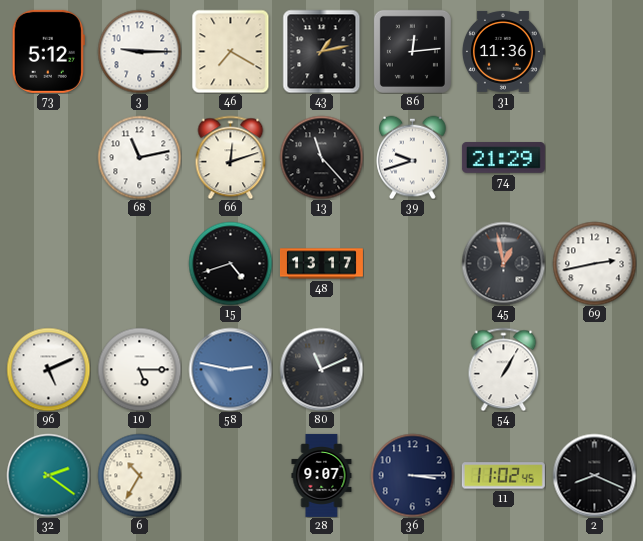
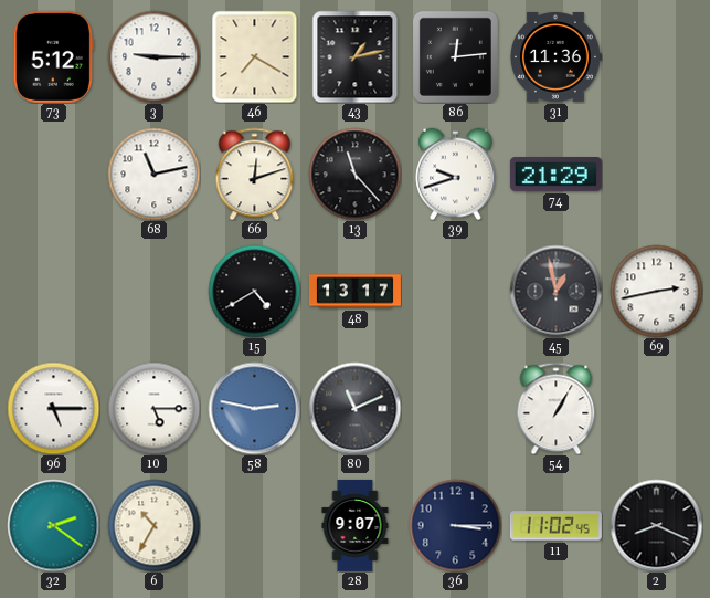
15: 4:42 -> 4:40 (254, 291)
96: 5:11 -> 5:15 (53, 408)
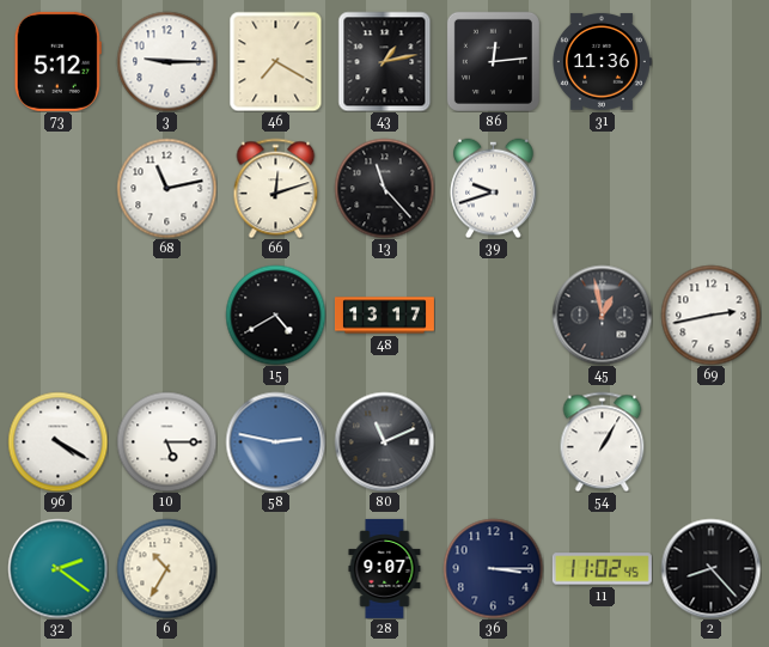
74: 21:29 -> none (555, 175)
96: 5:15 -> 4:20 (57, 441)
2: 8:19 -> 8:23 (710, 568)
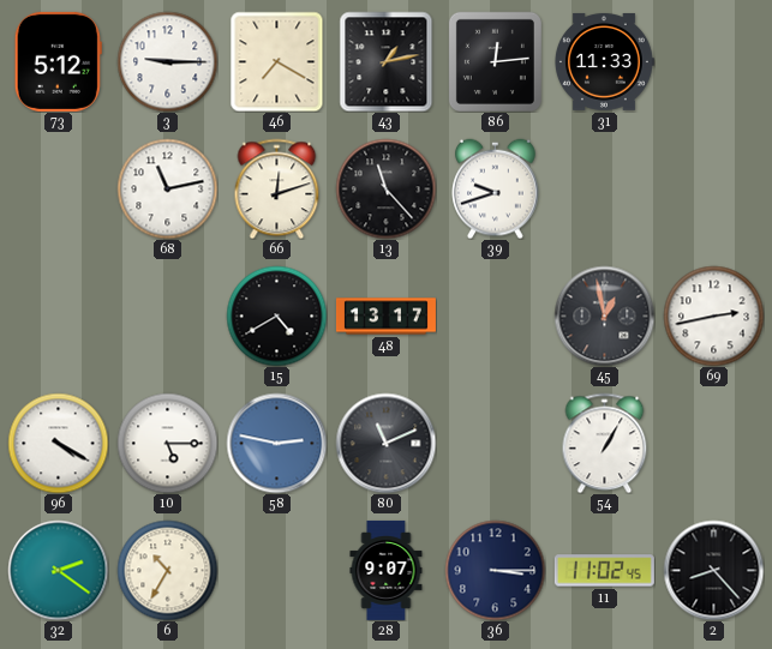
31: 11:36 -> 11:33 (604, 62)
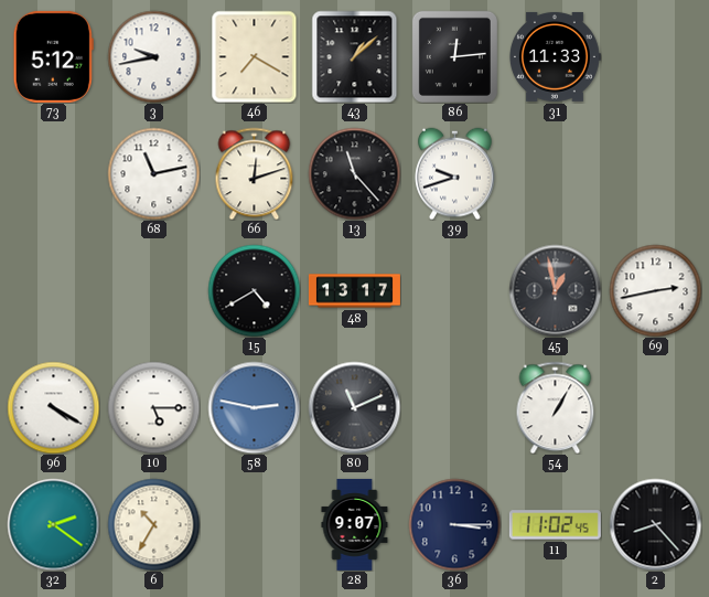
3: 9:15 -> 9:43 (153, 56)
43: 1:13 -> 1:08 (355, 56)
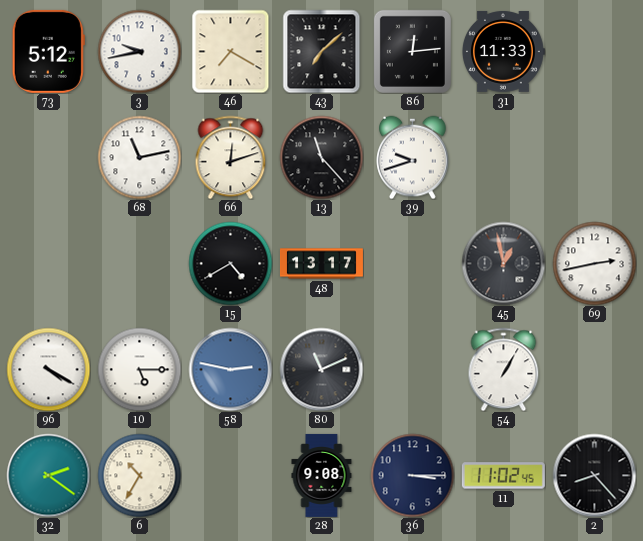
43: 1:08 -> 7:08 (322, 51)
28: 9:07 -> 9:08 (322, 475)
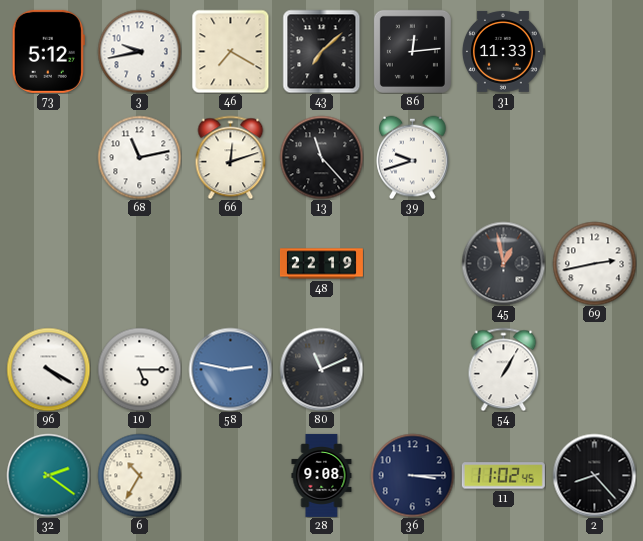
15: 4:40 -> none (230, 263)
48: 13:17 -> 22:19 (321, 264)
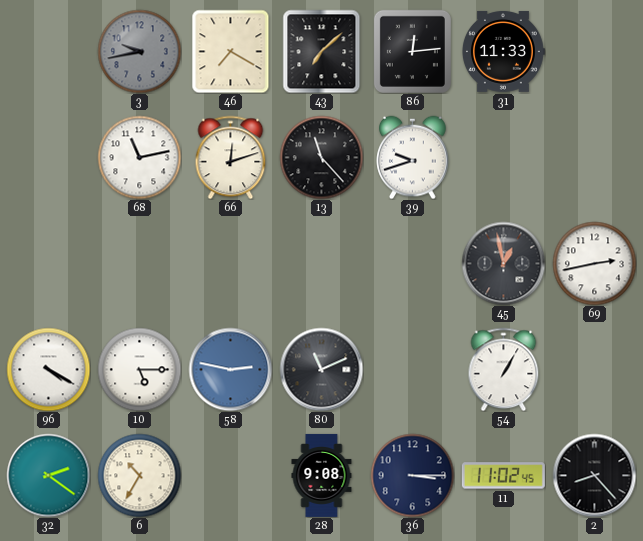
73: 5:12 -> none (48, 51)
3 dial: white -> grey (139, 51)
48: 22:19 -> none (321, 264)
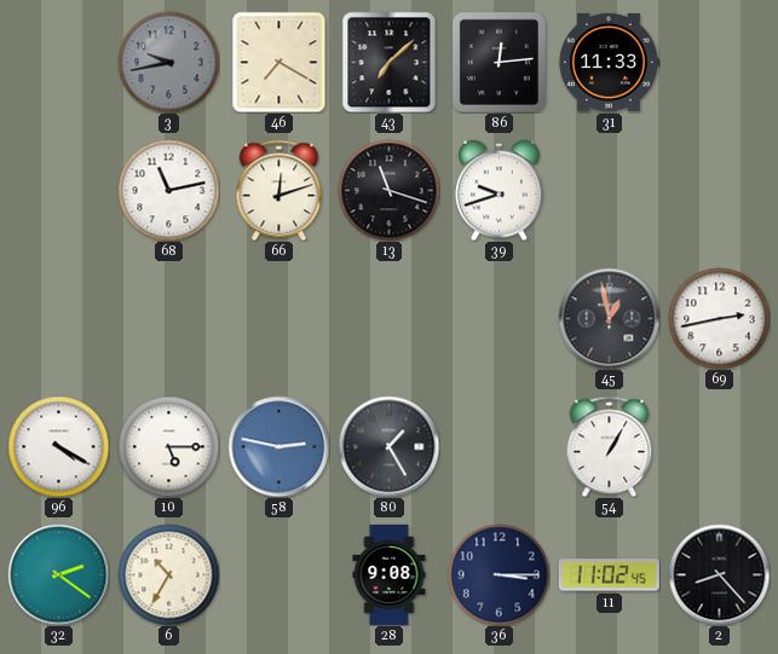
13: 11:23 -> 11:18 (388, 190)
80: 11:11 -> 1:25 (388, 446)
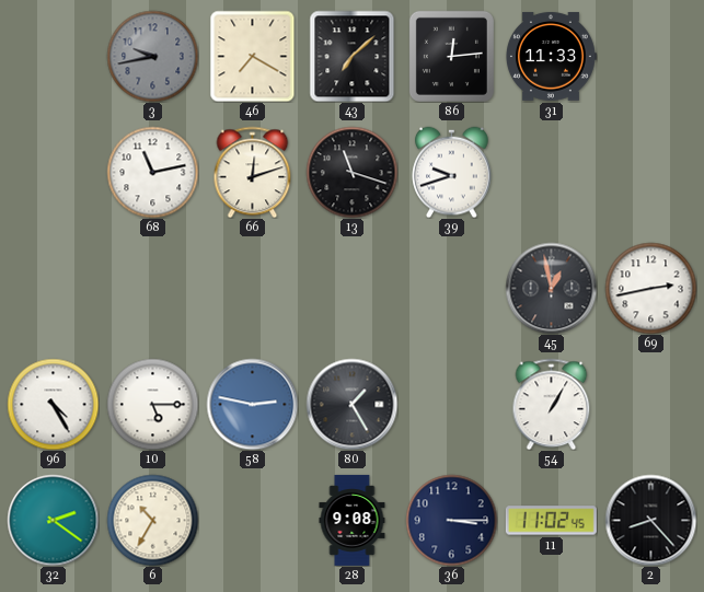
96: 4:20 -> 4:25 (53, 404)
